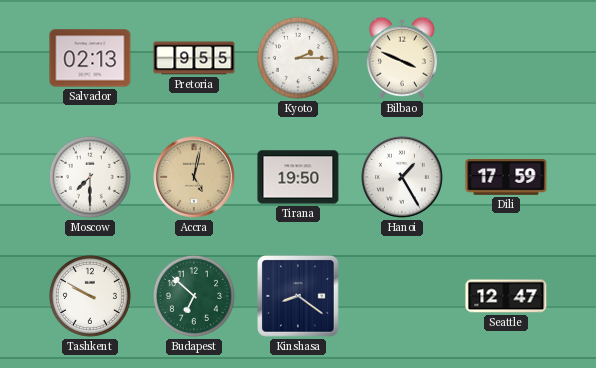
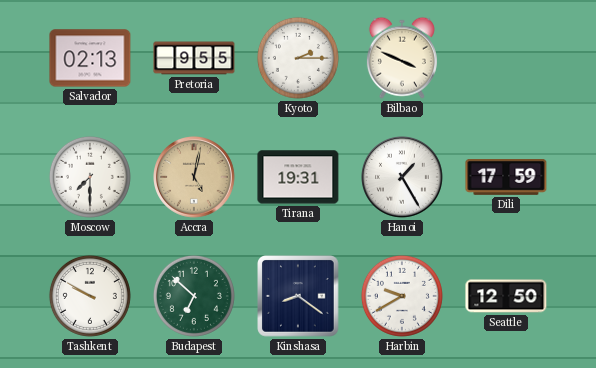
Tirana: 19:50 -> 19:31 (298, 177)
Harbin: none -> 9:40 (402, 296)
Seattle: 12:47 -> 12:50 (506, 296)
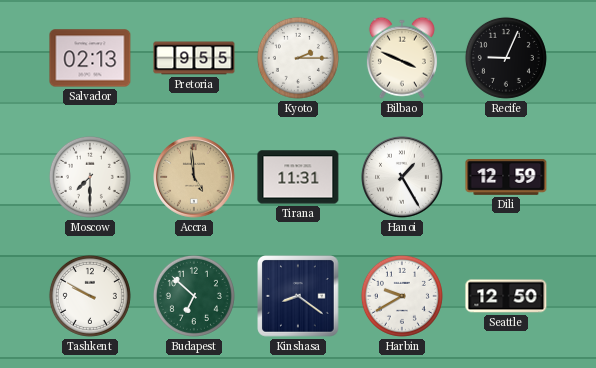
Recife: none -> 9:04 (506, 58)
Accra: 5:02 -> 4:59 (195, 178)
Tirana: 19:31 -> 11:31 (298, 177)
Dili: 17:59 -> 12:59 (506, 178)
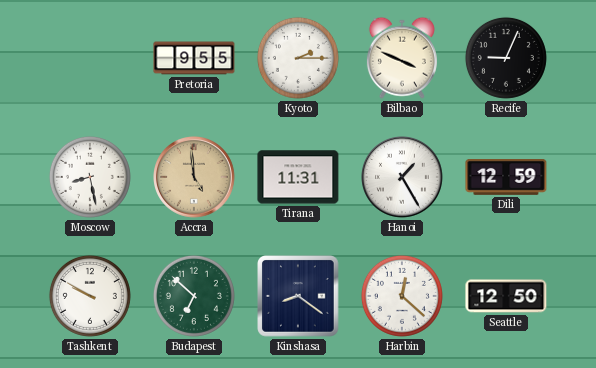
Salvador: 02:13 -> none (90, 58)
Moscow: 7:30 -> 8:28 (90, 177)
Harbin: 9:40 -> 12:22 (402, 296)
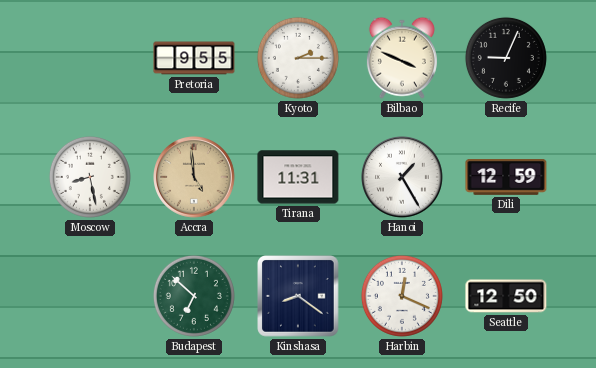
Tashkent: 9:50 -> none (90, 296)
Harbin: 12:22 -> 12:19 (402, 296)
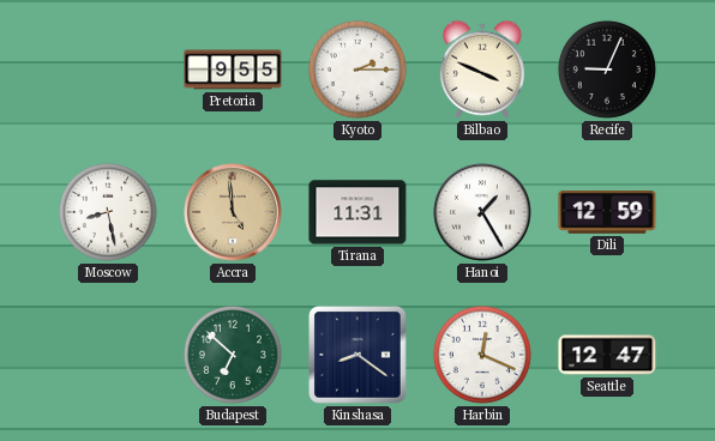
Seattle: 12:50 -> 12:47 (607, 355)
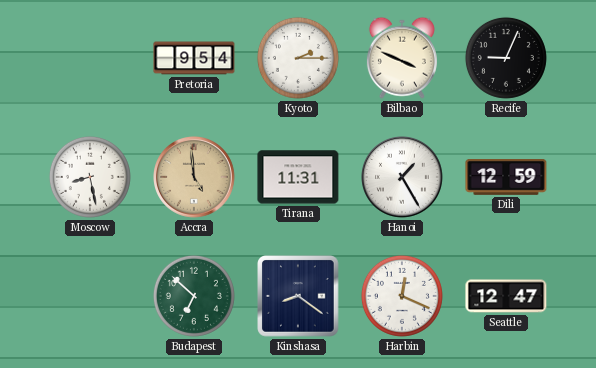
Pretoria: 9:55 -> 9:54 (194, 58)
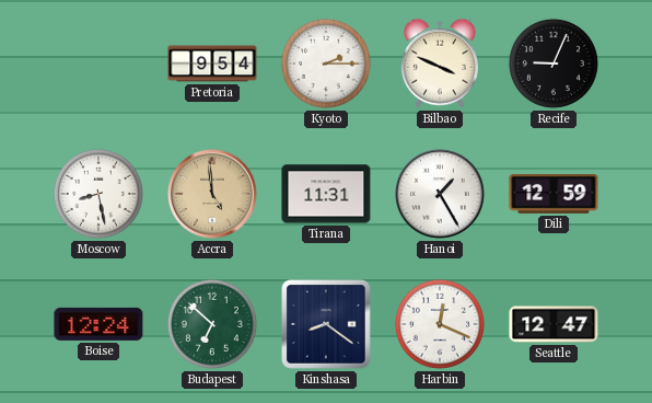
Boise: none -> 12:24 (98, 324)
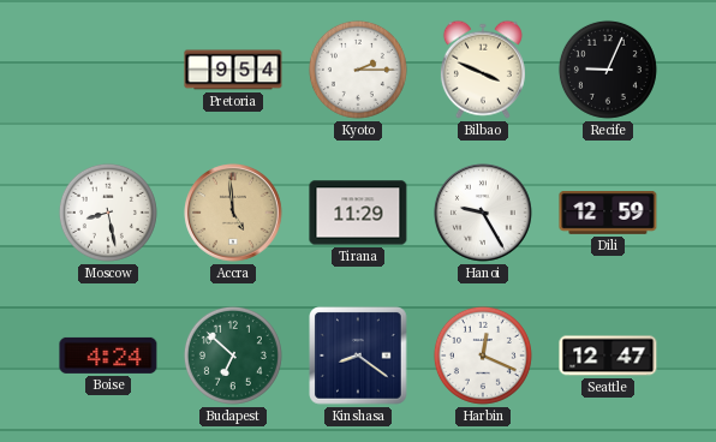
Tirana: 11:31 -> 11:29 (358, 213)
Hanoi: 1:25 -> 9:25 (484, 214)
Boise: 12:24 -> 4:24 (108, 356)
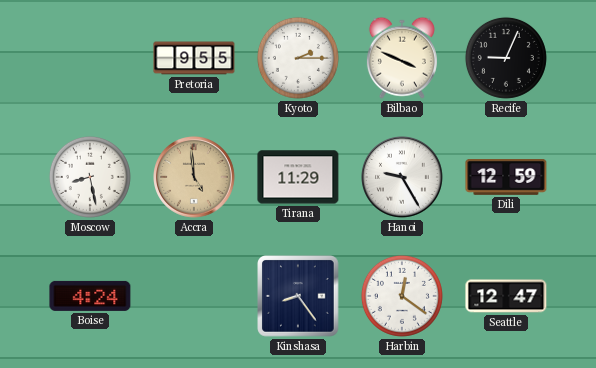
Pretoria: 9:54 -> 9:55 (194, 58)
Budapest: 6:52 -> none (233, 356)
Kinshasa: 8:21 -> 8:24 (298, 296)
Harbin: 12:19 -> 12:21 (402, 296)
